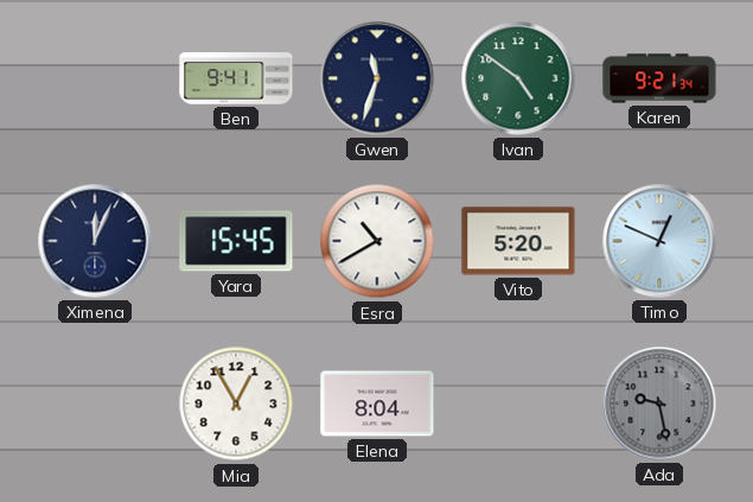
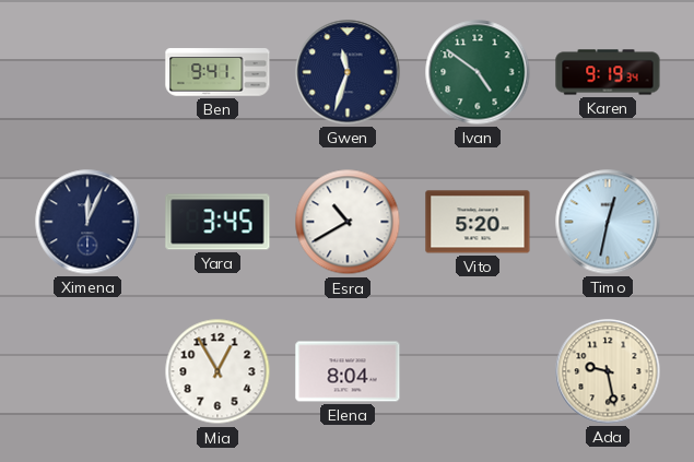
Karen: 9:21 -> 9:19 (608, 72)
Yara: 15:45 -> 3:45 (217, 222)
Timo: 12:49 -> 12:32 (608, 222)
Ada dial: grey -> cream (608, 371)
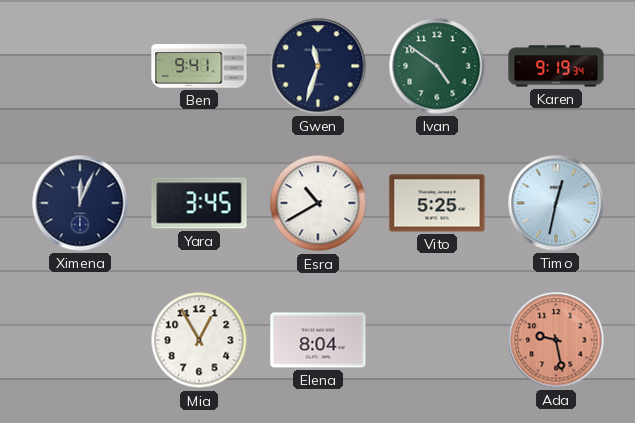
Vito: 5:20 -> 5:25 (437, 203)
Ada dial: cream -> salmon (556, 340)
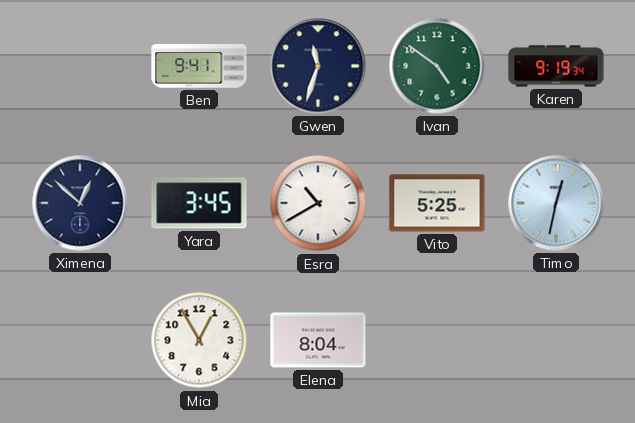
Ximena: 12:04 -> 12:52 (80, 203)
Ada: 9:28 -> none (556, 340)
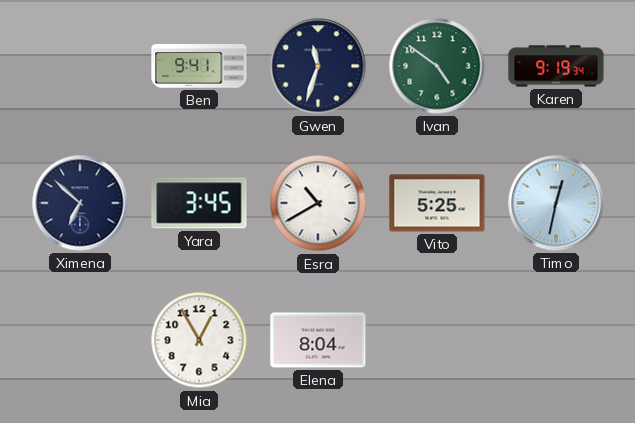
Ximena: 12:52 -> 6:52 (80, 203)
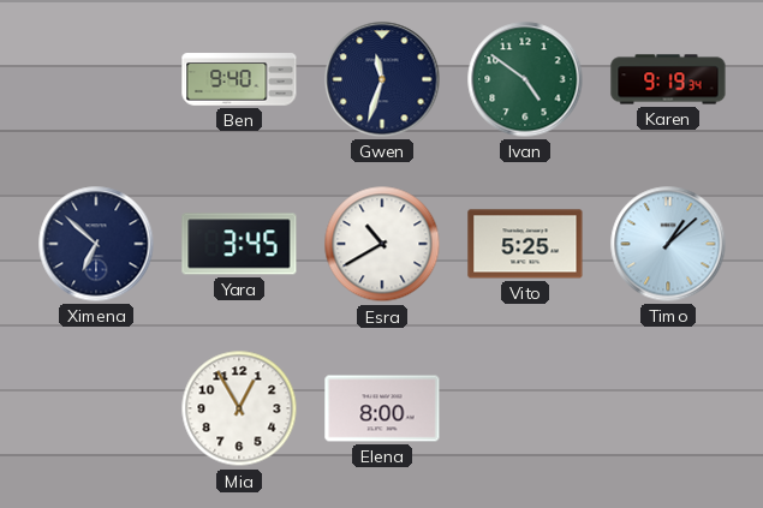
Ben: 9:41 -> 9:40 (239, 79)
Timo: 12:32 -> 1:08 (668, 244)
Elena: 8:04 -> 8:00 (382, 408)
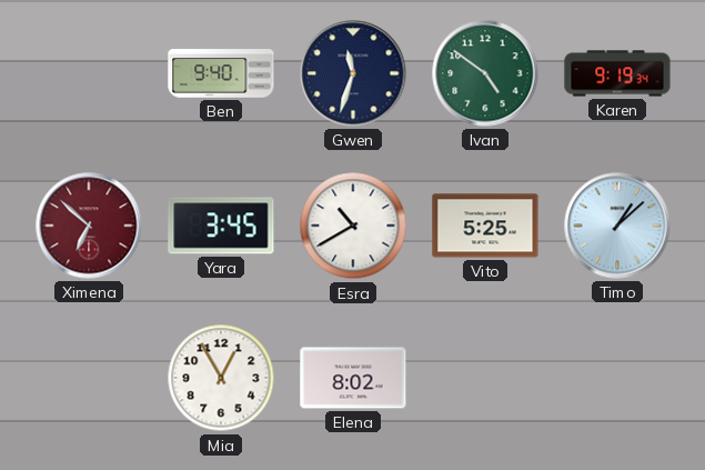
Ximena dial: navy -> burgundy (89, 226)
Elena: 8:00 -> 8:02 (353, 378)
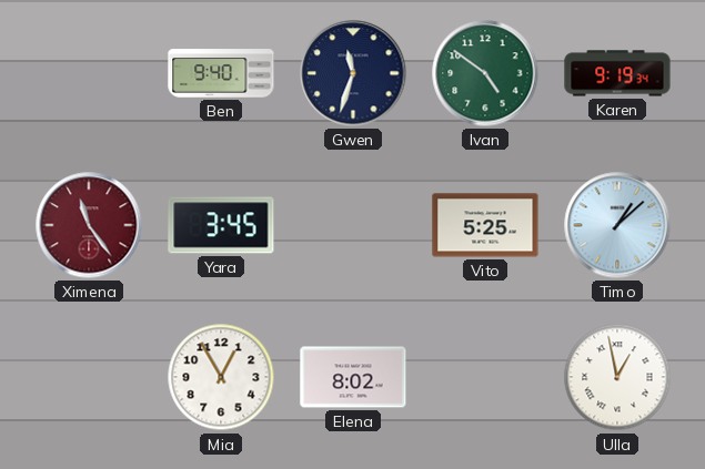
Ximena: 6:52 -> 11:24 (89, 225)
Esra: 10:40 -> none (353, 226)
Ulla: none -> 12:58 (617, 377)
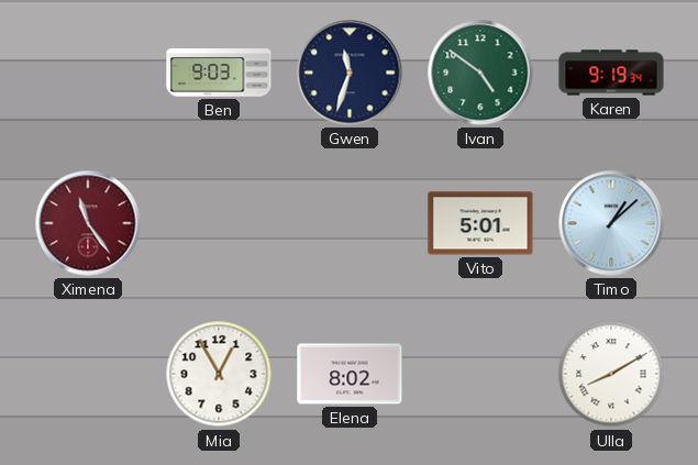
Ben: 9:40 -> 9:03 (219, 73)
Yara: 3:45 -> none (221, 225)
Vito: 5:25 -> 5:01 (480, 223)
Ulla: 12:58 -> 8:10 (611, 374)
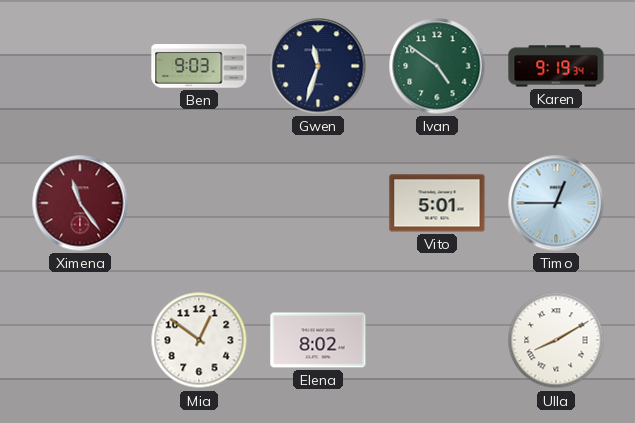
Timo: 1:08 -> 12:45 (556, 203)
Mia: 12:55 -> 12:51 (199, 340)
